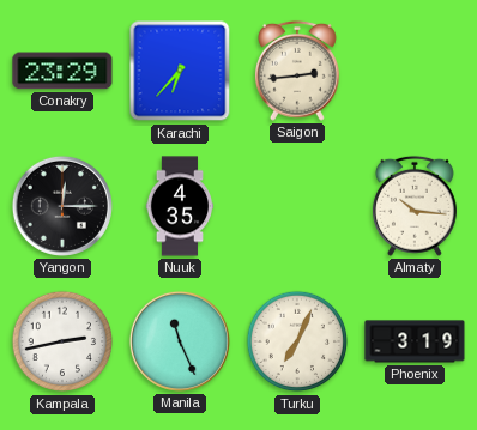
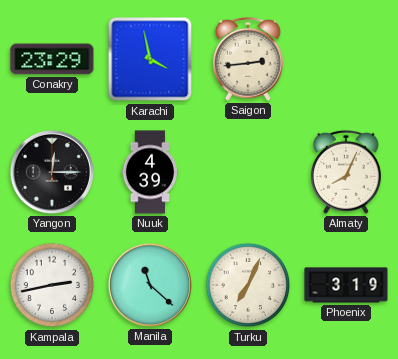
Karachi: 6:37 -> 3:58 (150, 59)
Nuuk: 4:35 -> 4:39 (150, 172)
Almaty: 10:16 -> 8:04 (346, 172)
Manila: 11:26 -> 11:22 (150, 285)
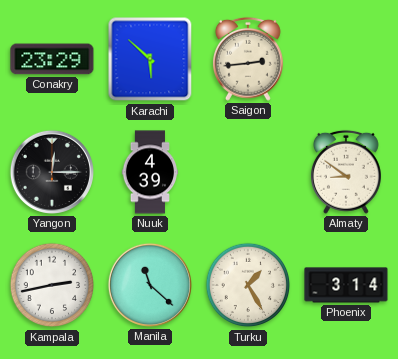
Karachi: 3:58 -> 5:52 (150, 59)
Almaty: 8:04 -> 8:51 (346, 172)
Turku: 7:04 -> 1:25 (248, 285)
Phoenix: 3:19 -> 3:14 (346, 285)
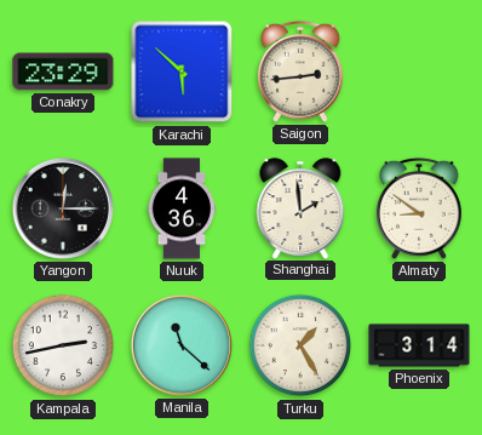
Nuuk: 4:39 -> 4:36 (182, 208)
Shanghai: none -> 1:59 (300, 208)
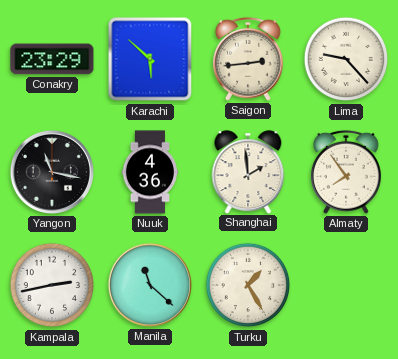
Lima: none -> 9:23 (346, 59)
Yangon: 12:15 -> 11:17 (52, 172)
Almaty: 8:51 -> 7:54 (346, 172)
Phoenix: 3:14 -> none (419, 345)
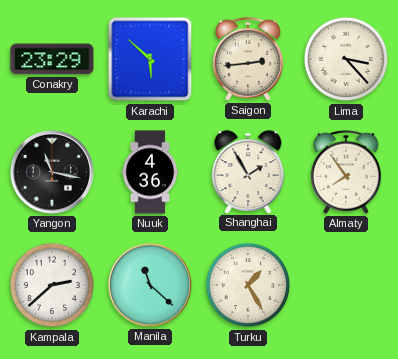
Lima: 9:23 -> 3:23 (346, 59)
Shanghai: 1:59 -> 1:55 (248, 172)
Kampala: 2:43 -> 2:38 (52, 285)
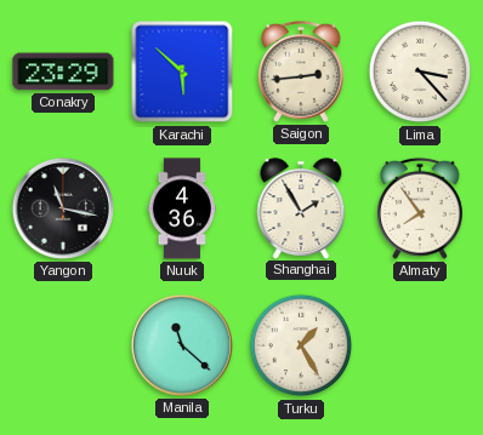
Kampala: 2:38 -> none (52, 285)
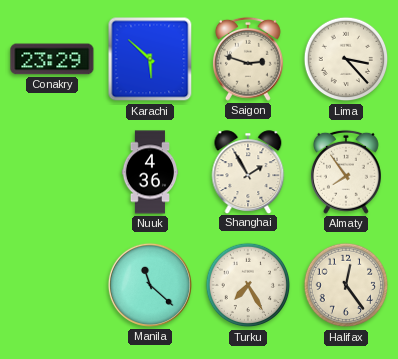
Saigon: 2:44 -> 2:48 (248, 59)
Yangon: 11:17 -> none (63, 208)
Turku: 1:25 -> 7:25 (248, 285)
Halifax: none -> 12:24 (346, 285)
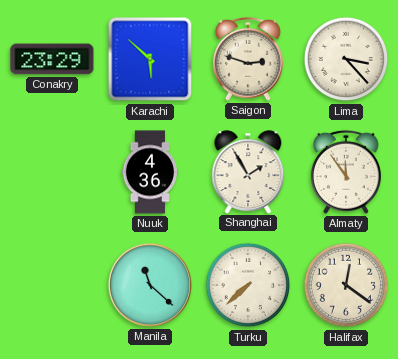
Almaty: 7:54 -> 11:54 (346, 172)
Turku: 7:25 -> 7:38 (248, 285)
Halifax: 12:24 -> 12:21 (346, 285)
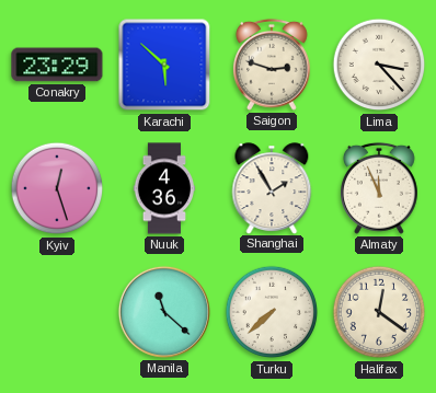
Kyiv: none -> 12:27 (57, 188)
Almaty: 11:54 -> 11:56 (379, 188)
